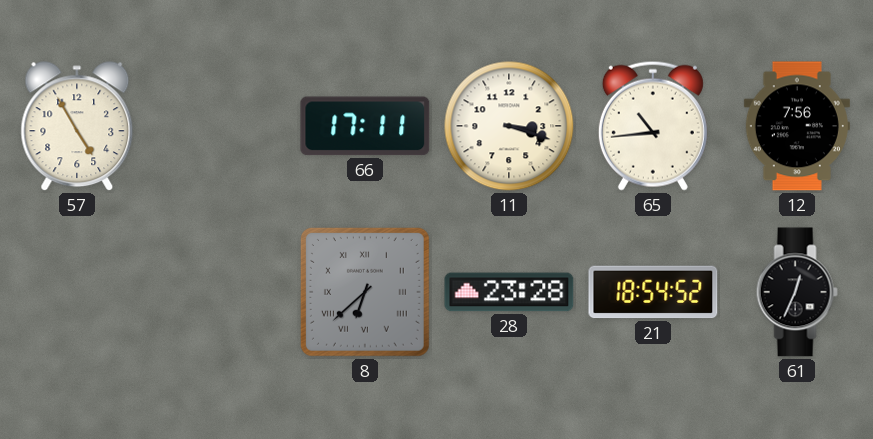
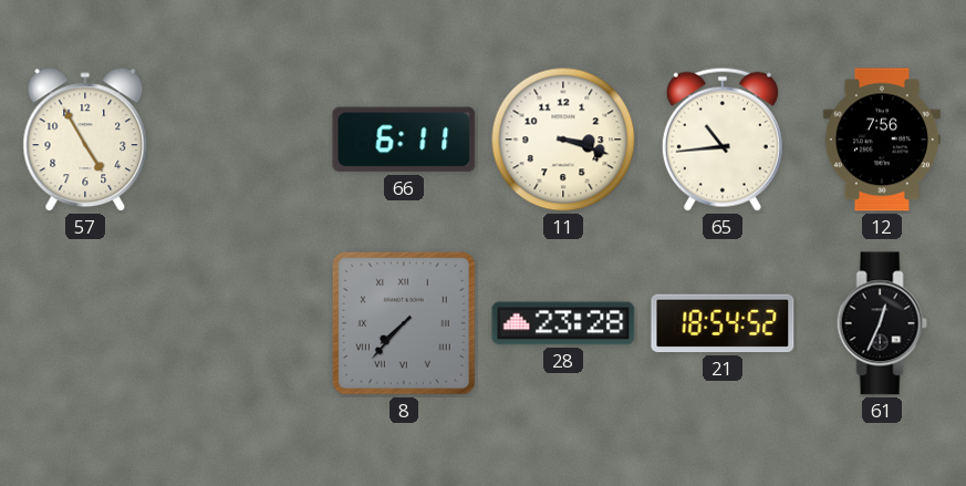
66: 17:11 -> 6:11 (404, 139)
8: 6:38 -> 7:37 (404, 323)
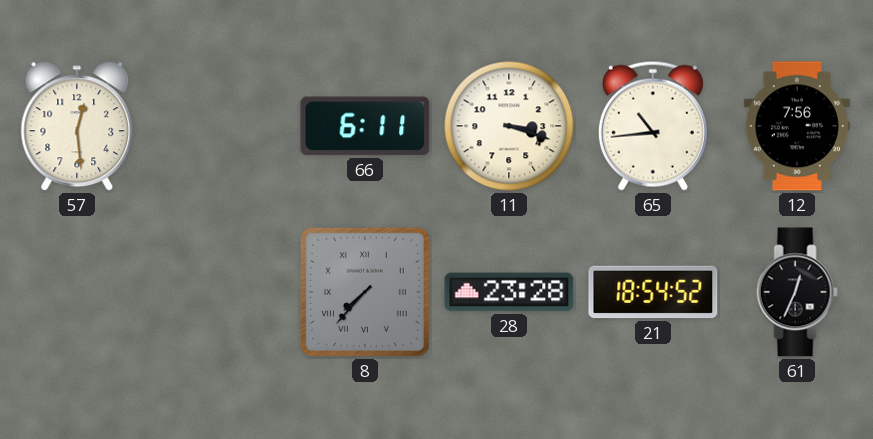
57: 4:55 -> 12:29 (77, 127)
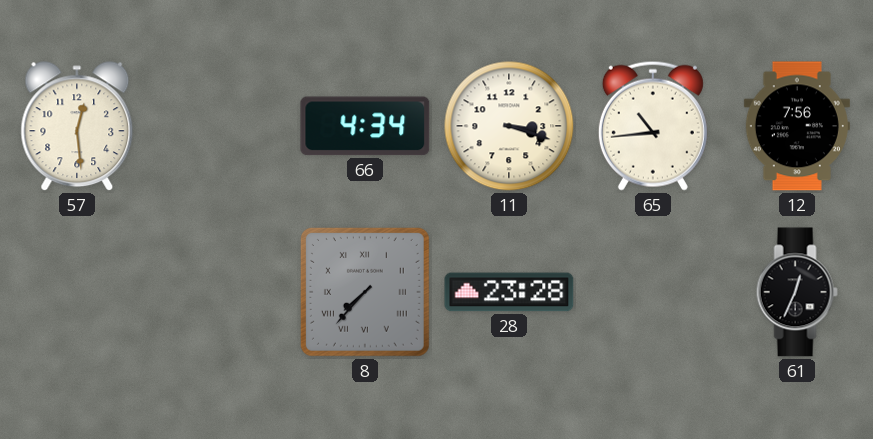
66: 6:11 -> 4:34 (365, 126)
21: 18:54 -> none (653, 292)
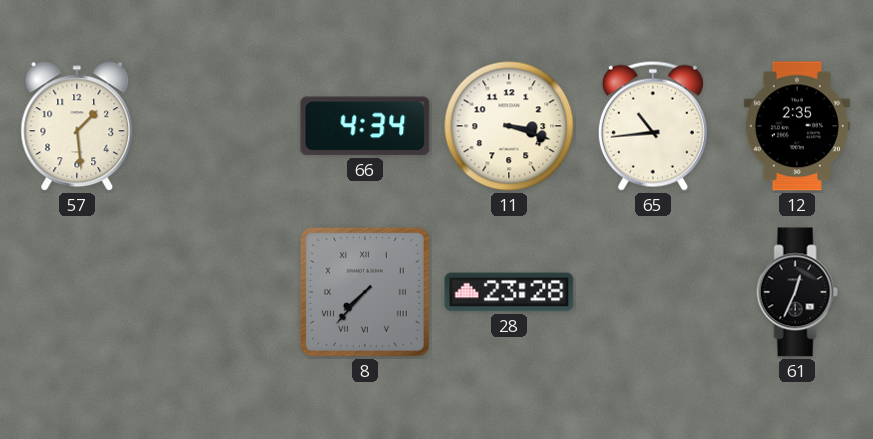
57: 12:29 -> 1:29 (77, 127)
12: 7:56 -> 2:35 (797, 126)
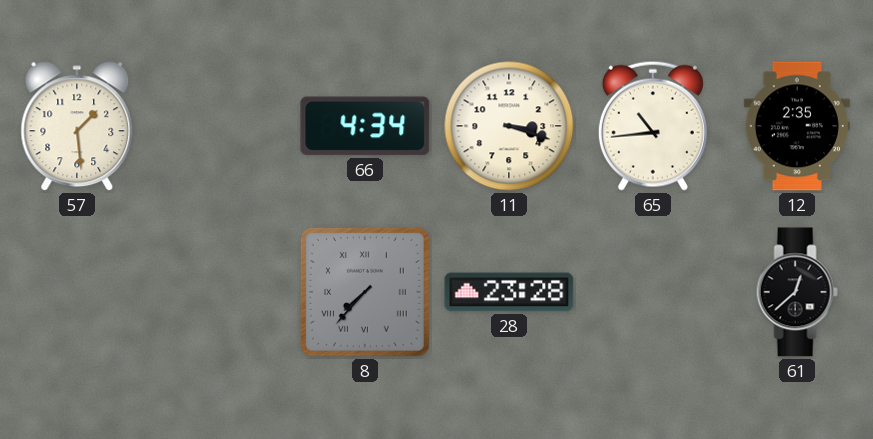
61: 12:34 -> 12:38 (797, 292)
